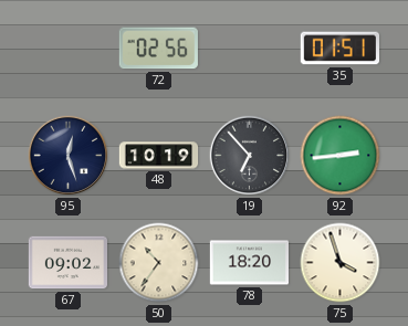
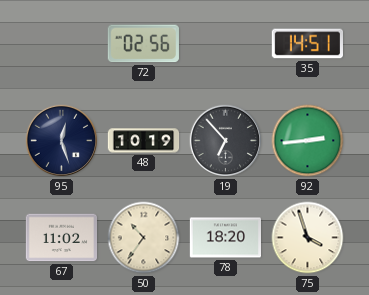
35: 01:51 -> 14:51 (307, 44)
67: 09:02 -> 11:02 (61, 238)
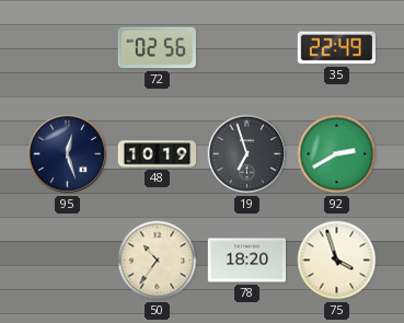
35: 14:51 -> 22:49 (336, 48)
19: 6:53 -> 6:57 (247, 154)
92: 2:44 -> 2:40 (337, 154)
67: 11:02 -> none (61, 238)
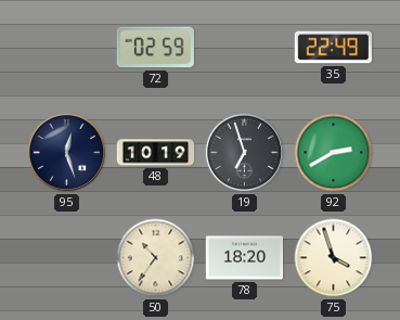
72: 02:56 -> 02:59 (155, 48)
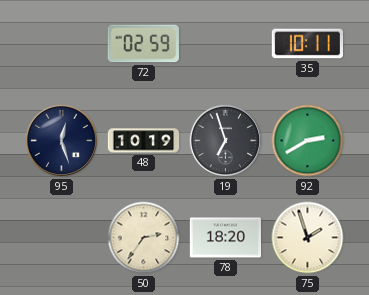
35: 22:49 -> 10:11 (307, 44)
50: 10:36 -> 2:36 (144, 238)
75: 3:57 -> 1:57 (308, 238)
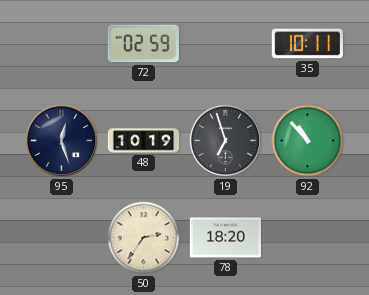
92: 2:40 -> 10:53 (308, 141)
75: 1:57 -> none (308, 238)
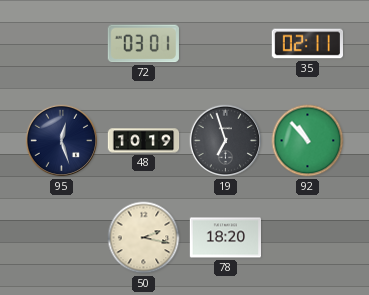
72: 02:59 -> 03:01 (143, 44)
35: 10:11 -> 02:11 (307, 44)
50: 2:36 -> 2:17 (144, 238)
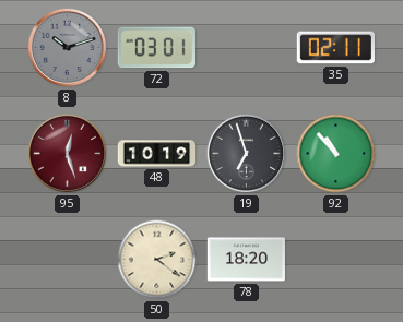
8: none -> 10:12 (68, 48)
95 dial: navy -> burgundy (68, 154)
50: 2:17 -> 2:21 (157, 260)
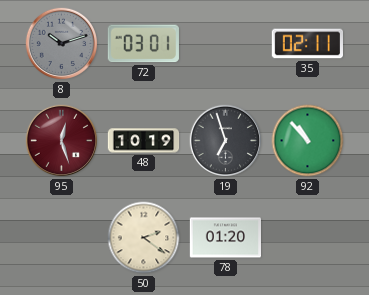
78: 18:20 -> 01:20 (225, 238)
